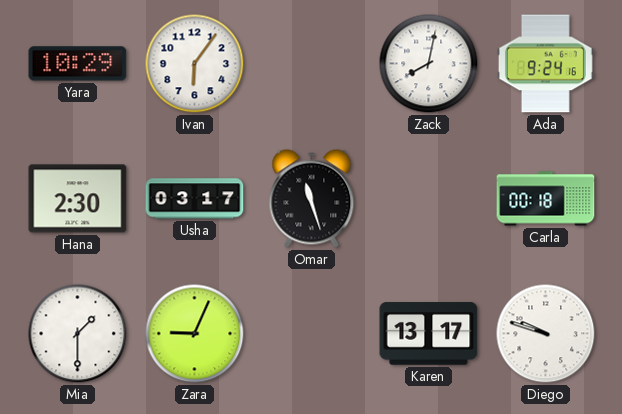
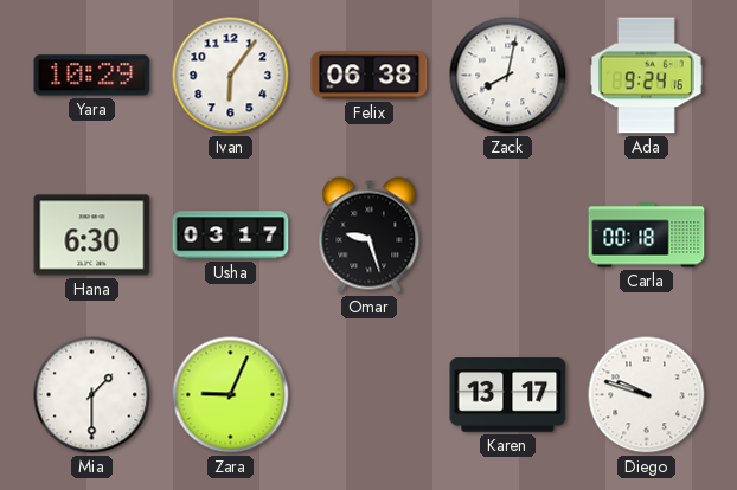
Felix: none -> 06:38 (370, 76)
Hana: 2:30 -> 6:30 (92, 236)
Omar: 11:27 -> 9:27 (370, 236)
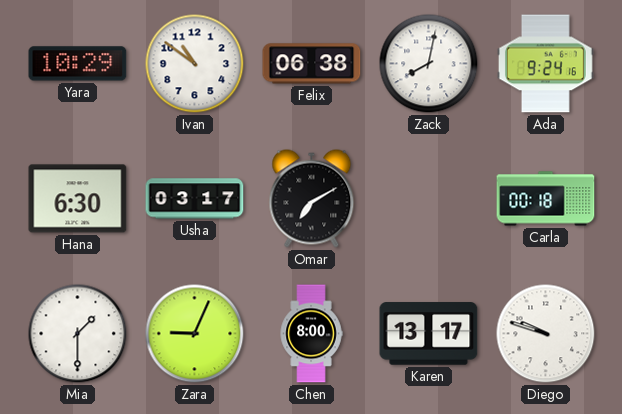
Ivan: 6:06 -> 10:51 (195, 64)
Omar: 9:27 -> 7:10 (312, 199)
Chen: none -> 8:00 (311, 334)
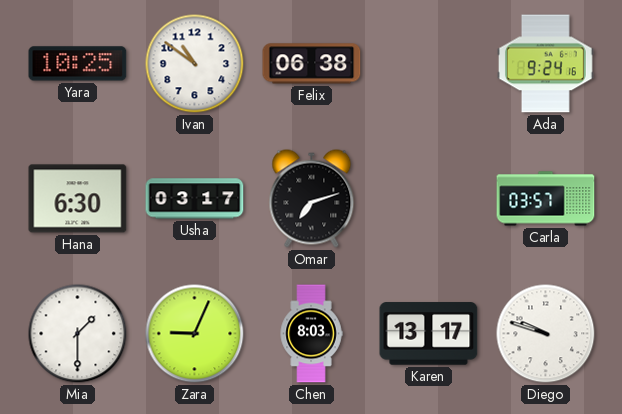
Yara: 10:29 -> 10:25 (78, 64)
Zack: 8:02 -> none (429, 64)
Omar: 7:10 -> 7:12 (312, 199)
Carla: 00:18 -> 03:57 (546, 199)
Chen: 8:00 -> 8:03 (311, 334)
